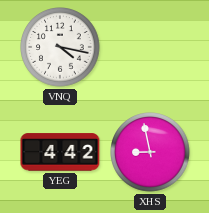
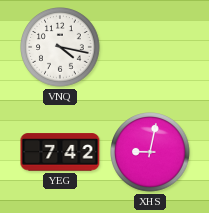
YEG: 4:42 -> 7:42 (60, 152)
XHS: 8:58 -> 9:02 (151, 153)
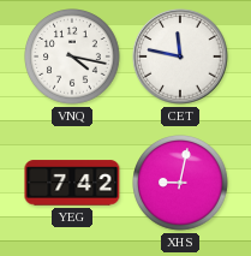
CET: none -> 11:47 (180, 56)
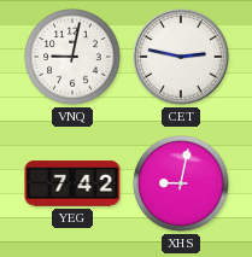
VNQ: 4:17 -> 9:02 (74, 58)
CET: 11:47 -> 2:47 (181, 57)
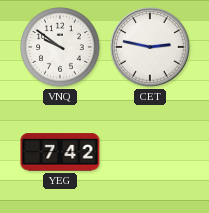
VNQ: 9:02 -> 9:51 (61, 48)
XHS: 9:02 -> none (182, 185)
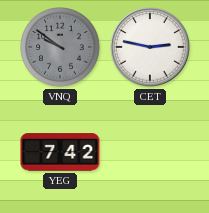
VNQ dial: white -> grey (61, 48)
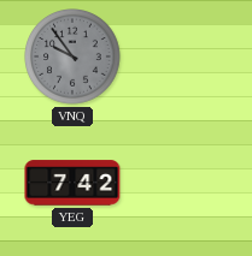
VNQ: 9:51 -> 9:54 (74, 58)
CET: 2:47 -> none (150, 47)
